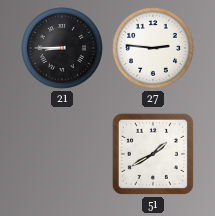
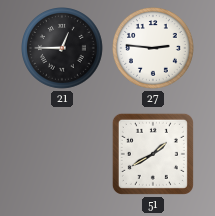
21: 8:45 -> 12:45 (63, 49)
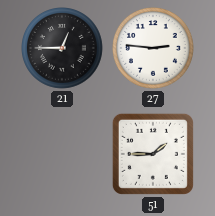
51: 1:40 -> 1:45 (153, 154)
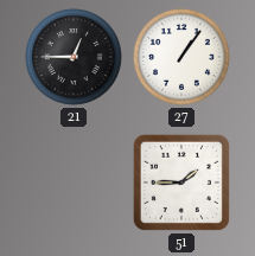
27: 2:46 -> 1:06 (183, 58)
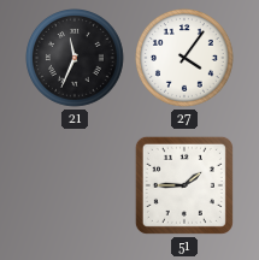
21: 12:45 -> 11:34 (76, 59)
27: 1:06 -> 4:06 (186, 59)
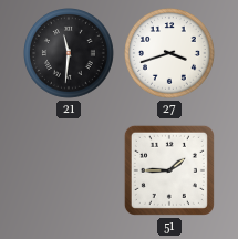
21: 11:34 -> 11:31 (70, 54)
27: 4:06 -> 3:42 (170, 54)
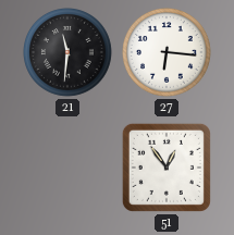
27: 3:42 -> 6:16 (168, 53)
51: 1:45 -> 12:54 (167, 168)
